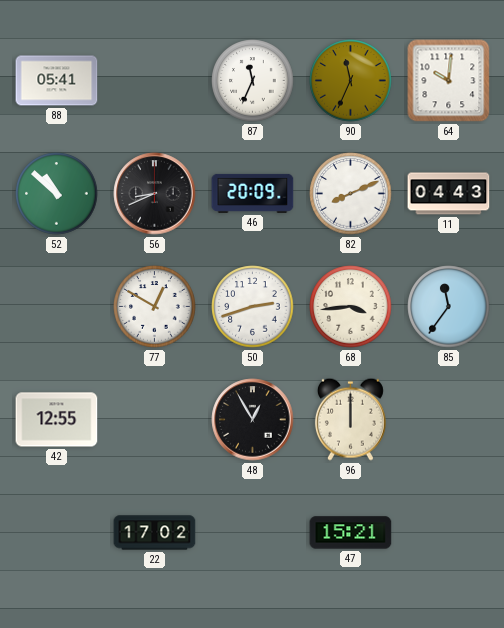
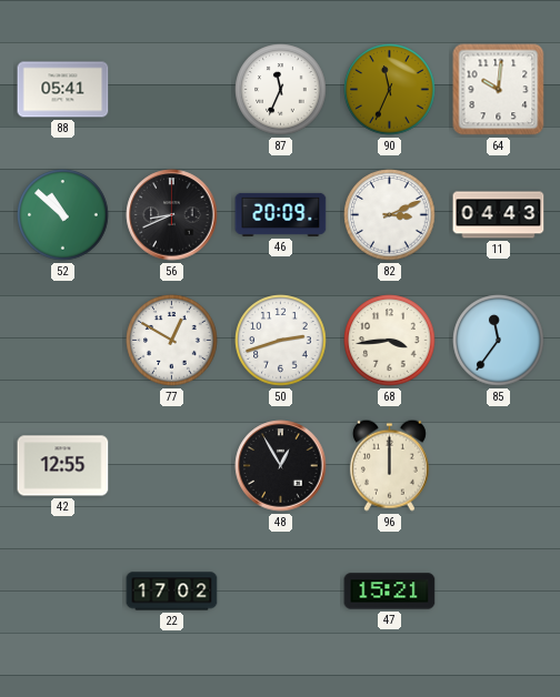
82: 8:11 -> 3:11 (390, 215)
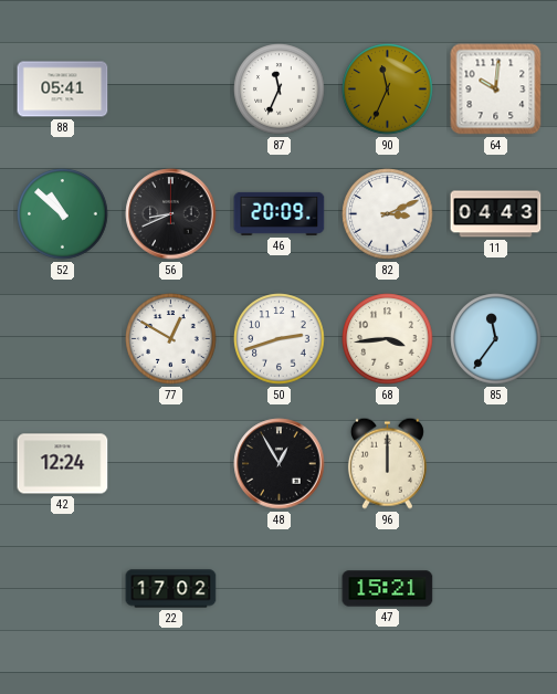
42: 12:55 -> 12:24 (63, 464)
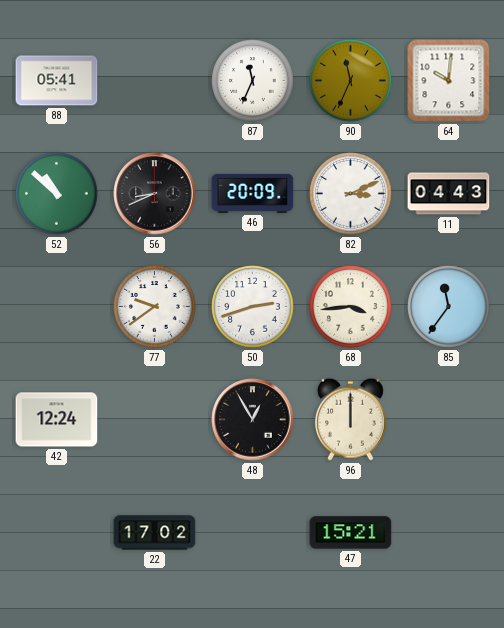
77: 12:50 -> 9:39 (155, 307)
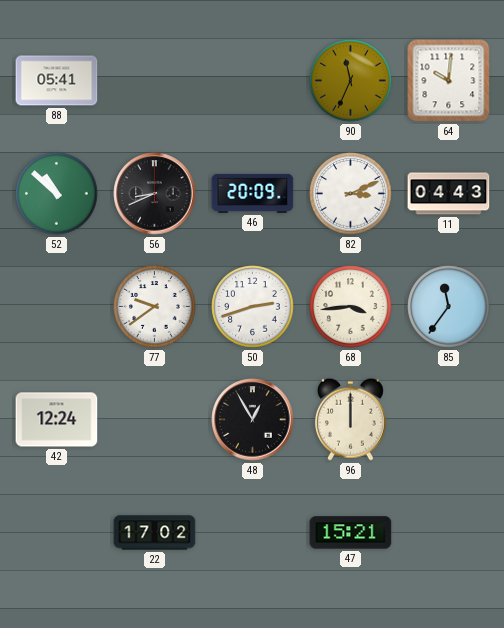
87: 11:34 -> none (253, 81)
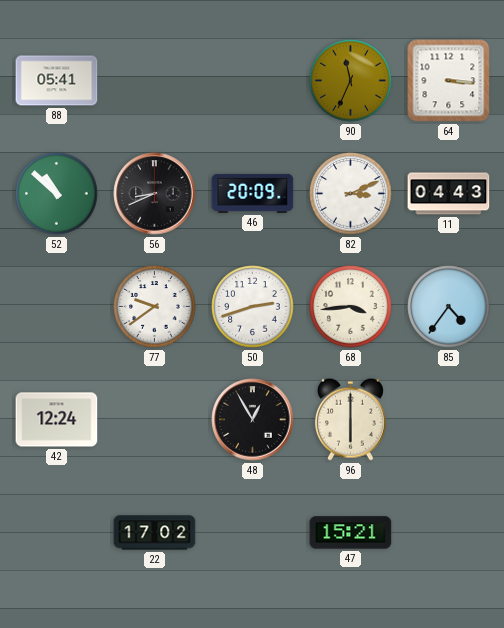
64: 10:01 -> 3:16 (449, 81)
85: 11:36 -> 4:36 (449, 307)
96: 12:00 -> 6:00 (350, 419)
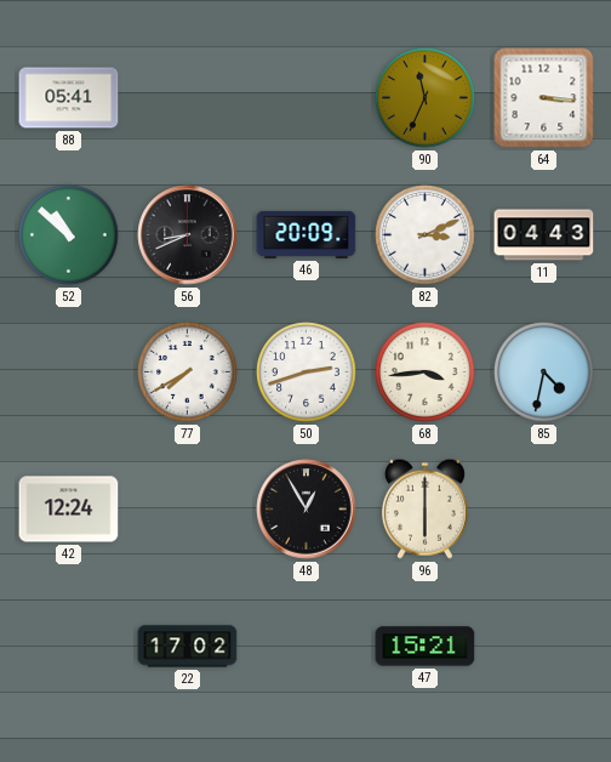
77: 9:39 -> 7:40 (188, 373)
85: 4:36 -> 4:32 (544, 373)
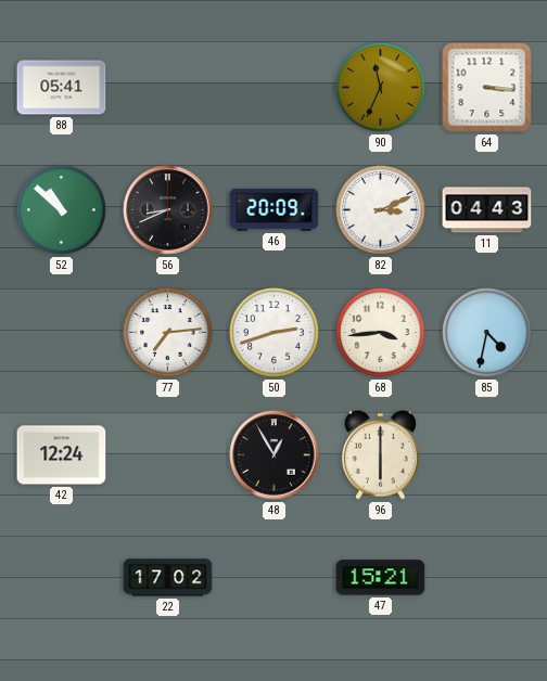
77: 7:40 -> 7:14 (168, 333)
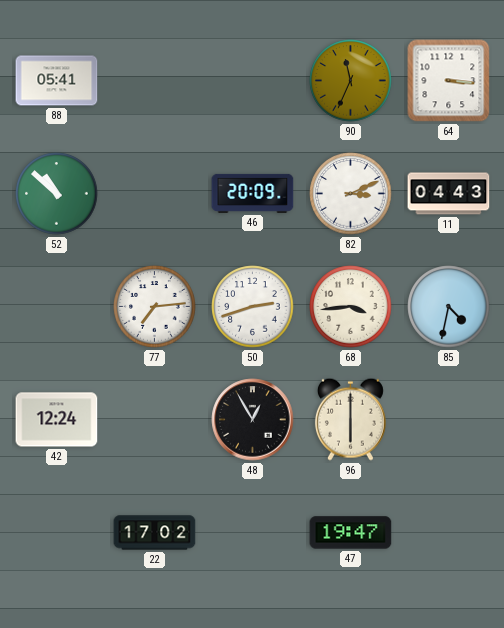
56: 8:41 -> none (168, 210)
47: 15:21 -> 19:47 (351, 533)
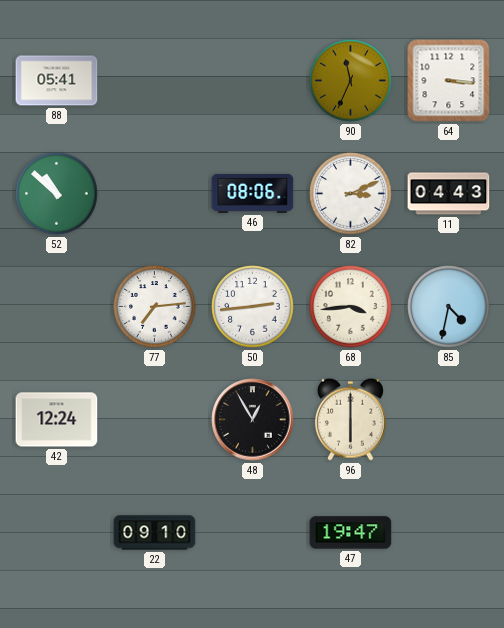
46: 20:09 -> 08:06 (253, 193)
50: 2:42 -> 2:44 (253, 307)
22: 17:02 -> 09:10 (155, 533)
